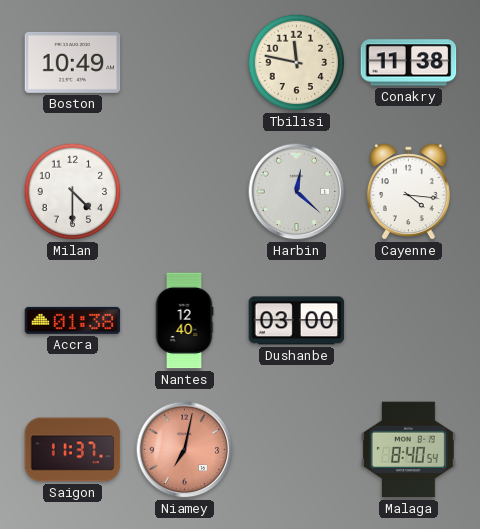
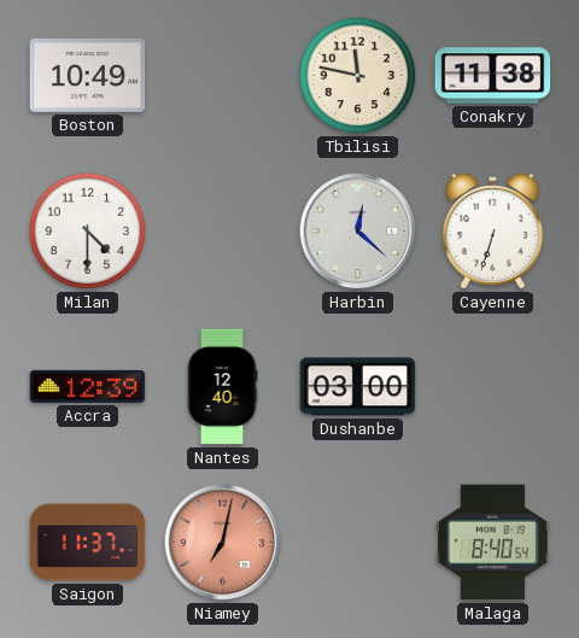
Cayenne: 4:16 -> 6:33 (492, 232)
Accra: 01:38 -> 12:39 (88, 386)
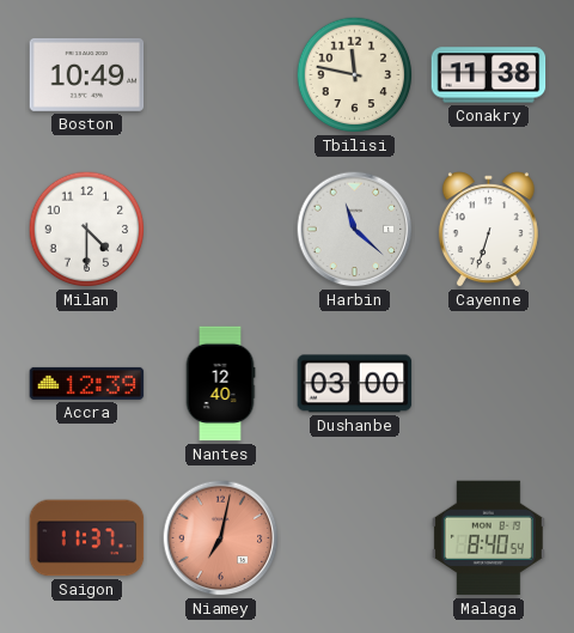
Harbin: 12:22 -> 11:22 (355, 230)
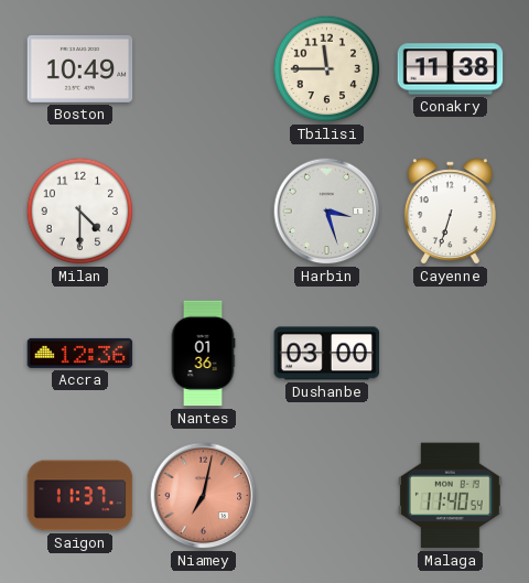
Tbilisi: 11:47 -> 11:45 (327, 69)
Harbin: 11:22 -> 3:27 (327, 212)
Accra: 12:39 -> 12:36 (80, 353)
Nantes: 12:40 -> 01:36 (203, 354)
Malaga: 8:40 -> 11:40 (450, 496)
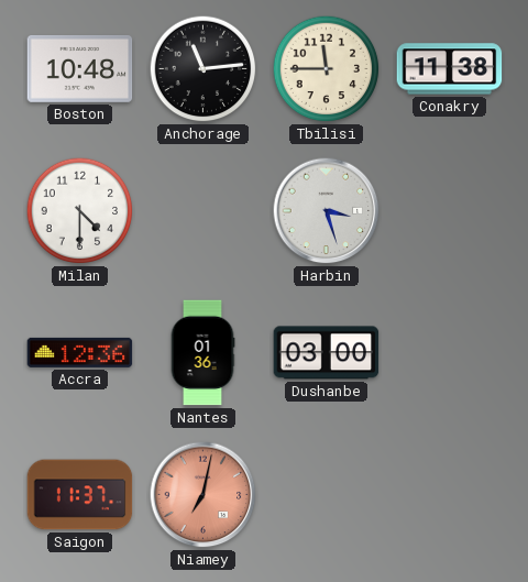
Boston: 10:49 -> 10:48 (80, 68)
Anchorage: none -> 11:14 (204, 69)
Cayenne: 6:33 -> none (450, 212)
Malaga: 11:40 -> none (450, 496)
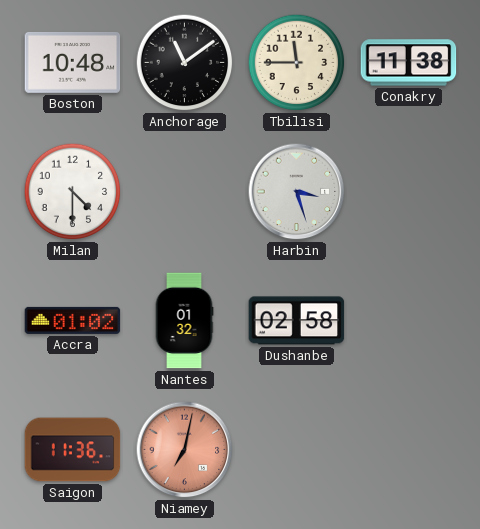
Anchorage: 11:14 -> 11:09 (185, 63)
Accra: 12:36 -> 01:02 (73, 320)
Nantes: 01:36 -> 01:32 (184, 321)
Dushanbe: 03:00 -> 02:58 (297, 321)
Saigon: 11:37 -> 11:36 (73, 450)
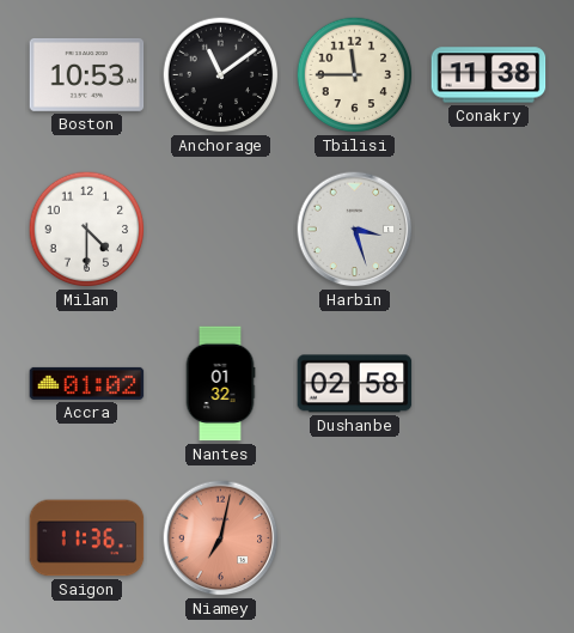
Boston: 10:48 -> 10:53 (87, 74)
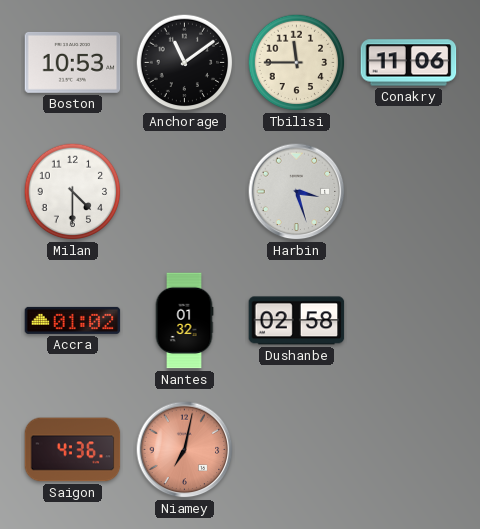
Conakry: 11:38 -> 11:06 (409, 63)
Saigon: 11:36 -> 4:36 (73, 450)
